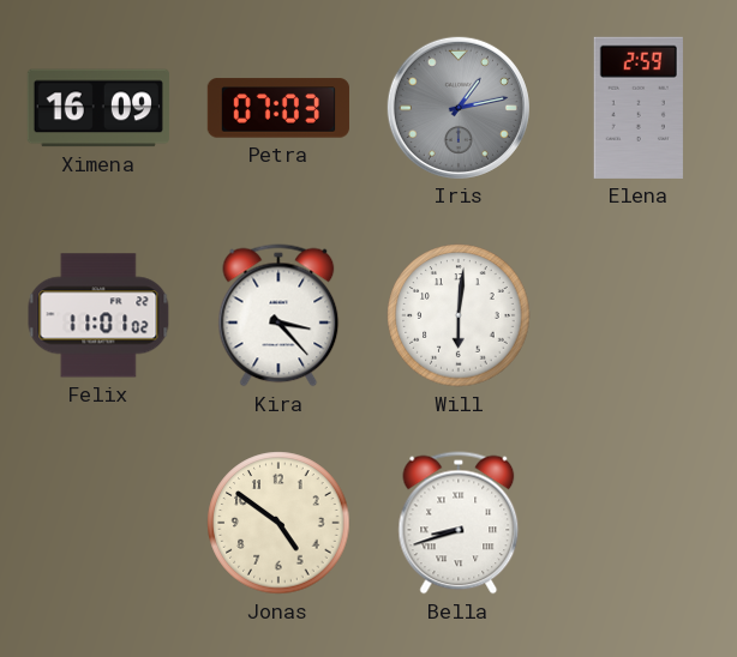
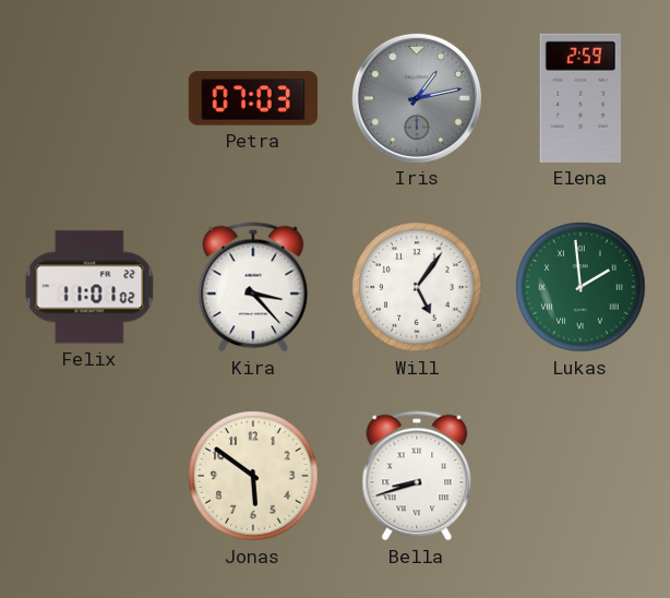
Ximena: 16:09 -> none (98, 108)
Will: 6:01 -> 5:06 (417, 287)
Lukas: none -> 1:59 (581, 287)
Jonas: 4:51 -> 5:51 (253, 476)
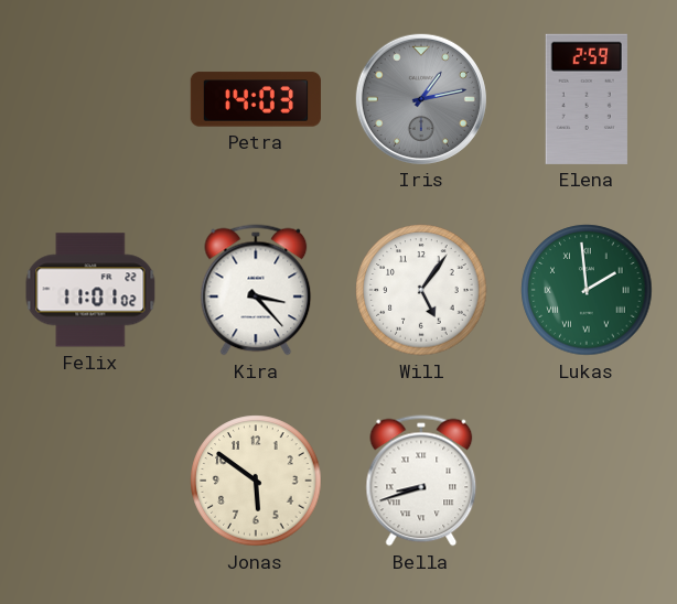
Petra: 07:03 -> 14:03 (256, 99)
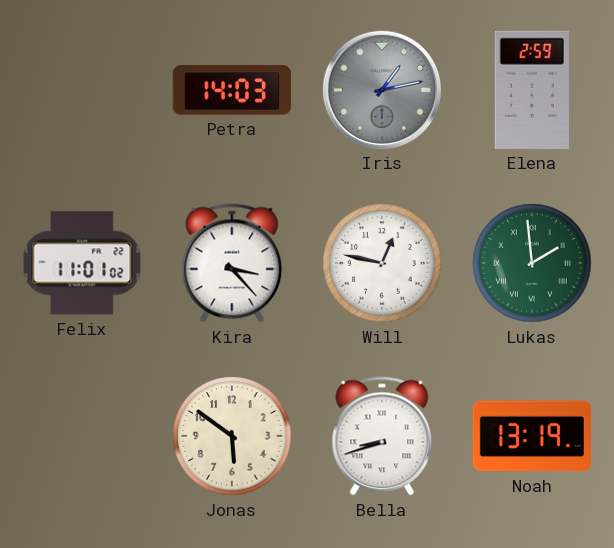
Will: 5:06 -> 12:47 (382, 263)
Noah: none -> 13:19 (532, 436)
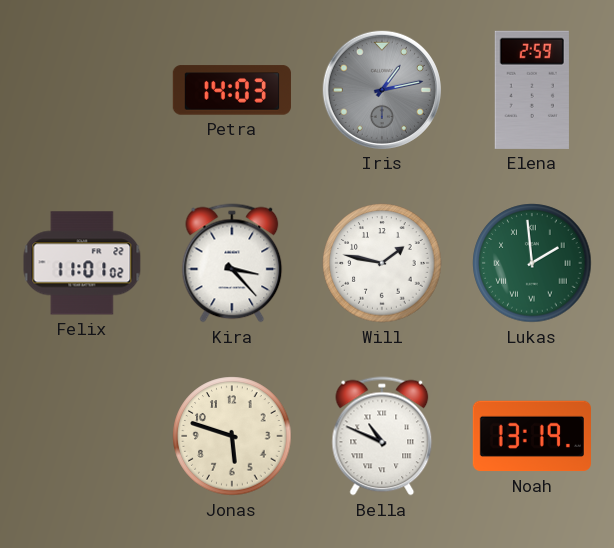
Will: 12:47 -> 1:47 (382, 263)
Jonas: 5:51 -> 5:48 (232, 436)
Bella: 8:42 -> 10:49 (382, 436)
